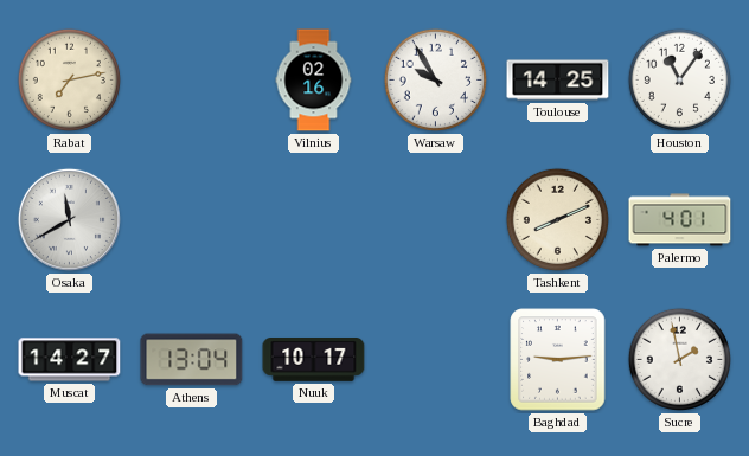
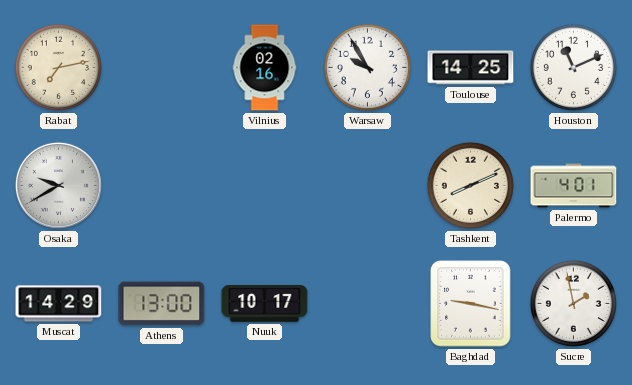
Houston: 11:06 -> 11:11 (573, 67)
Osaka: 11:40 -> 9:40 (58, 185)
Muscat: 14:27 -> 14:29 (59, 304)
Athens: 13:04 -> 13:00 (162, 304)
Baghdad: 9:14 -> 9:17 (471, 304)
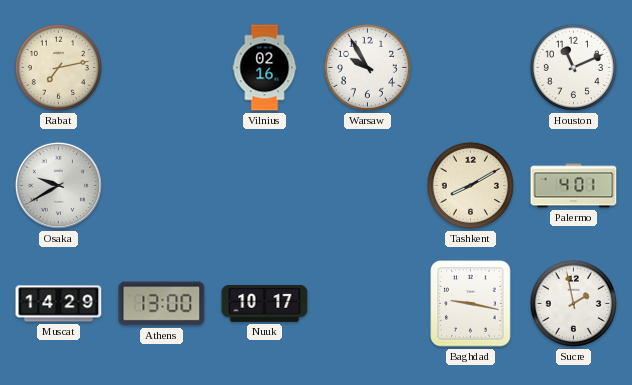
Toulouse: 14:25 -> none (471, 68)
Tashkent: 8:11 -> 8:10 (470, 185)
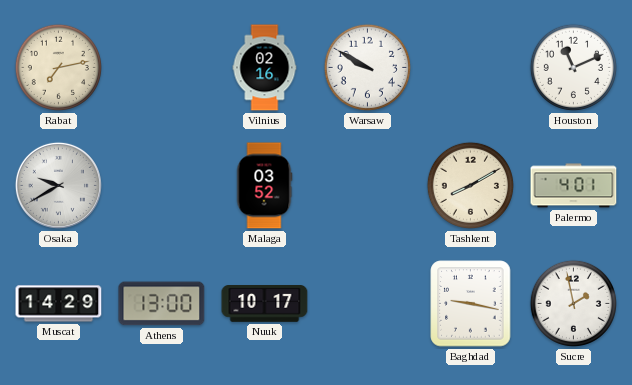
Warsaw: 9:55 -> 9:50 (367, 67)
Malaga: none -> 03:52 (264, 186)
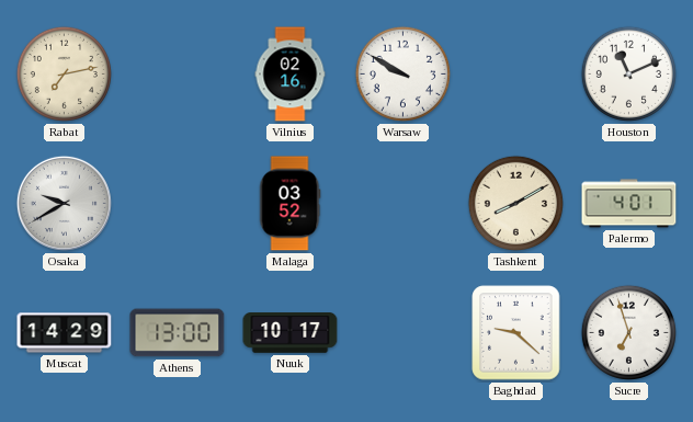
Baghdad: 9:17 -> 9:22 (516, 333)
Sucre: 1:58 -> 6:57 (628, 332)
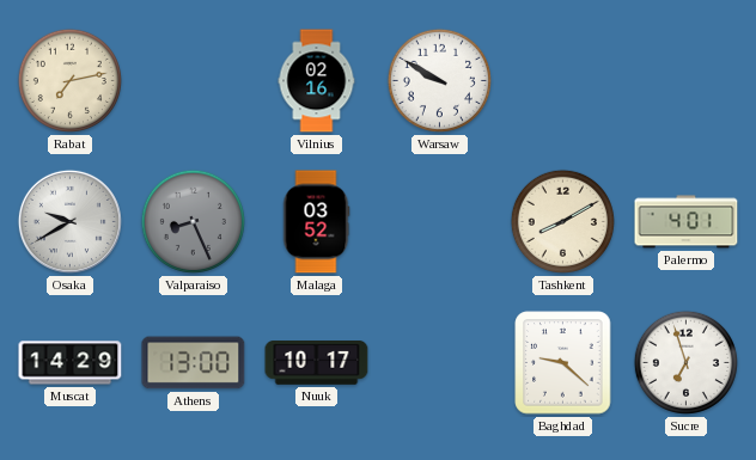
Houston: 11:11 -> none (628, 73)
Valparaiso: none -> 8:26 (193, 221)
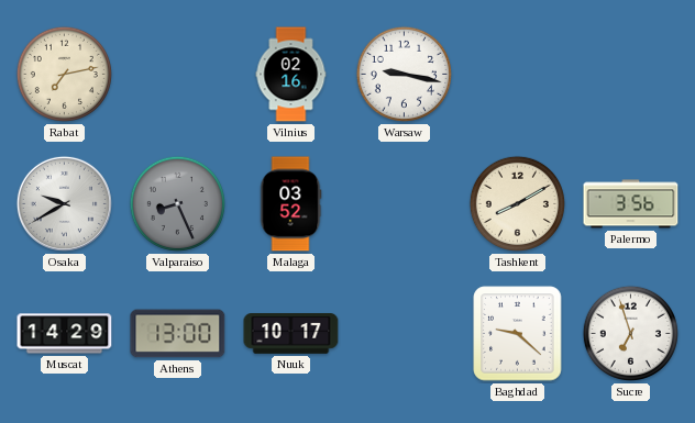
Warsaw: 9:50 -> 9:17 (404, 74)
Palermo: 4:01 -> 3:56 (631, 204)
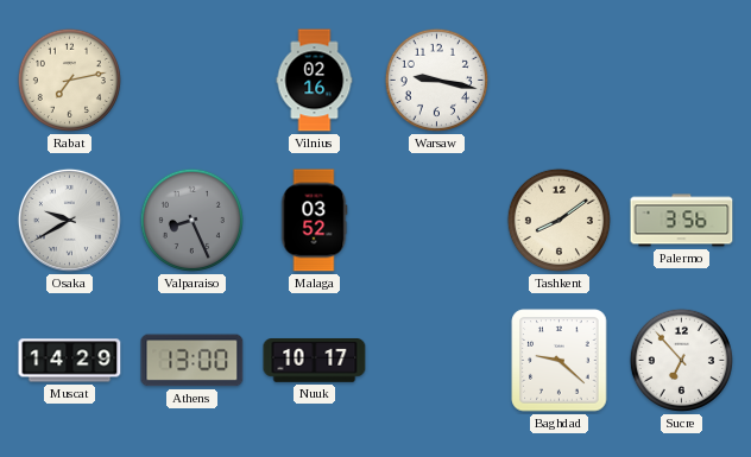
Tashkent: 8:10 -> 8:09 (558, 220)
Sucre: 6:57 -> 6:53 (681, 360)
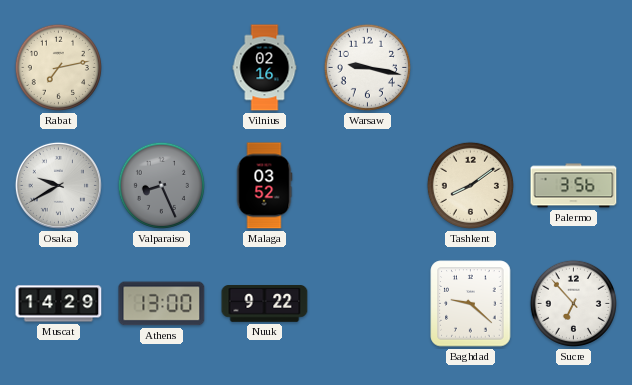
Nuuk: 10:17 -> 9:22 (265, 304)
